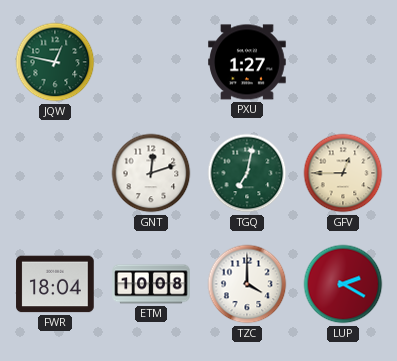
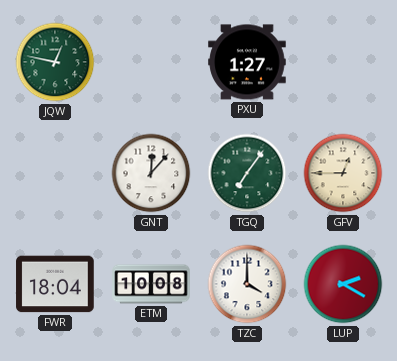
GNT: 12:12 -> 12:07 (151, 173)
TGQ: 7:02 -> 7:06 (247, 173)
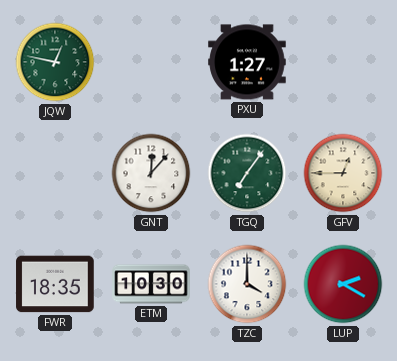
FWR: 18:04 -> 18:35 (55, 284)
ETM: 10:08 -> 10:30 (151, 284)
